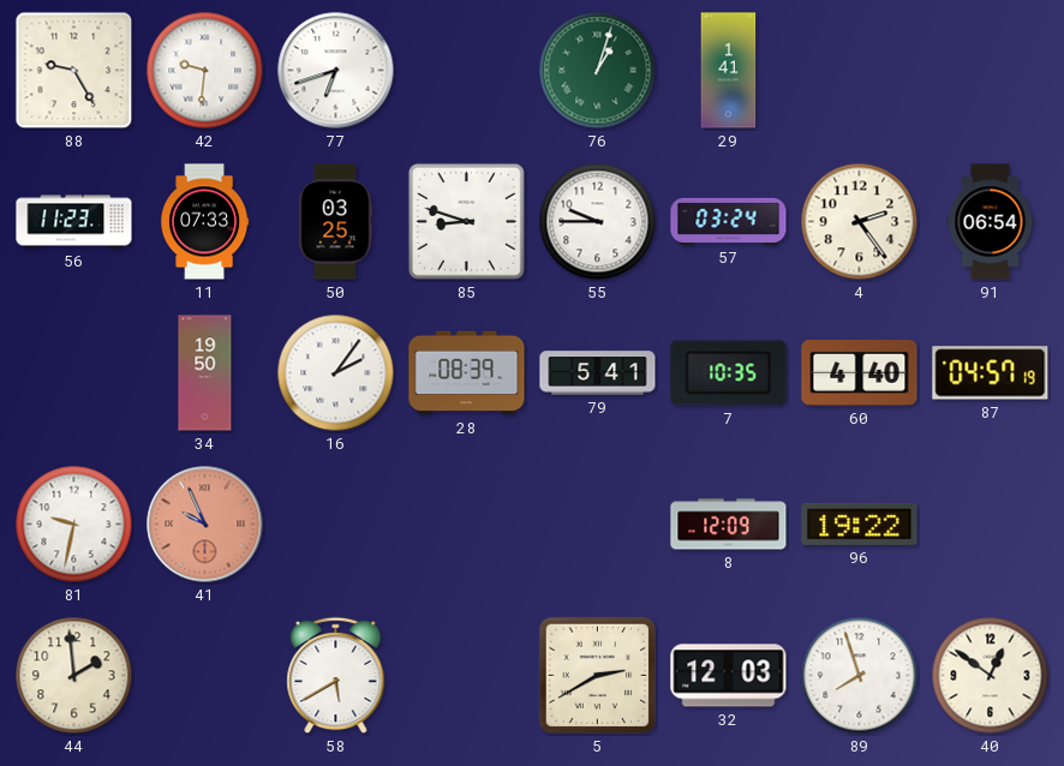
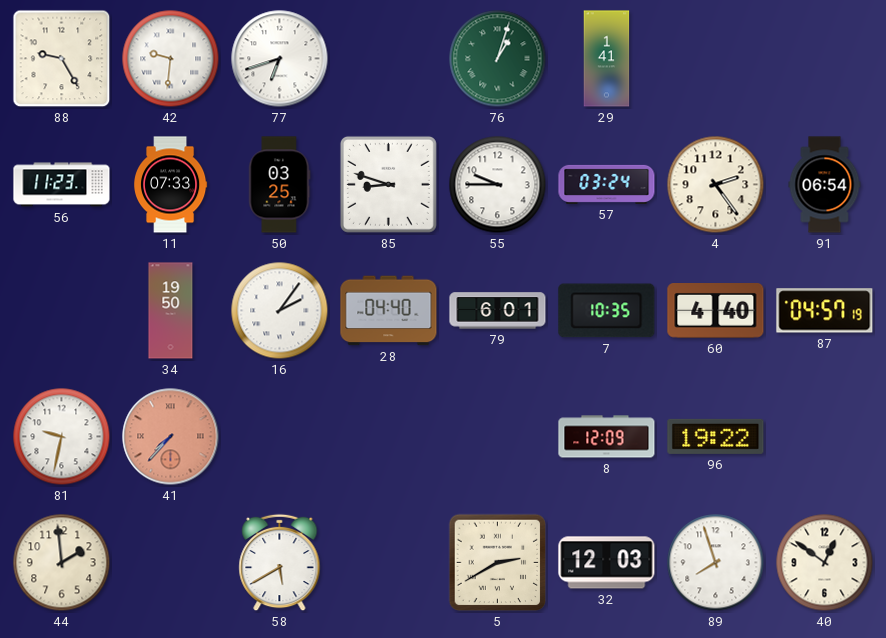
28: 08:39 -> 04:40 (389, 311)
79: 5:41 -> 6:01 (498, 311)
41: 9:56 -> 7:37 (171, 437)
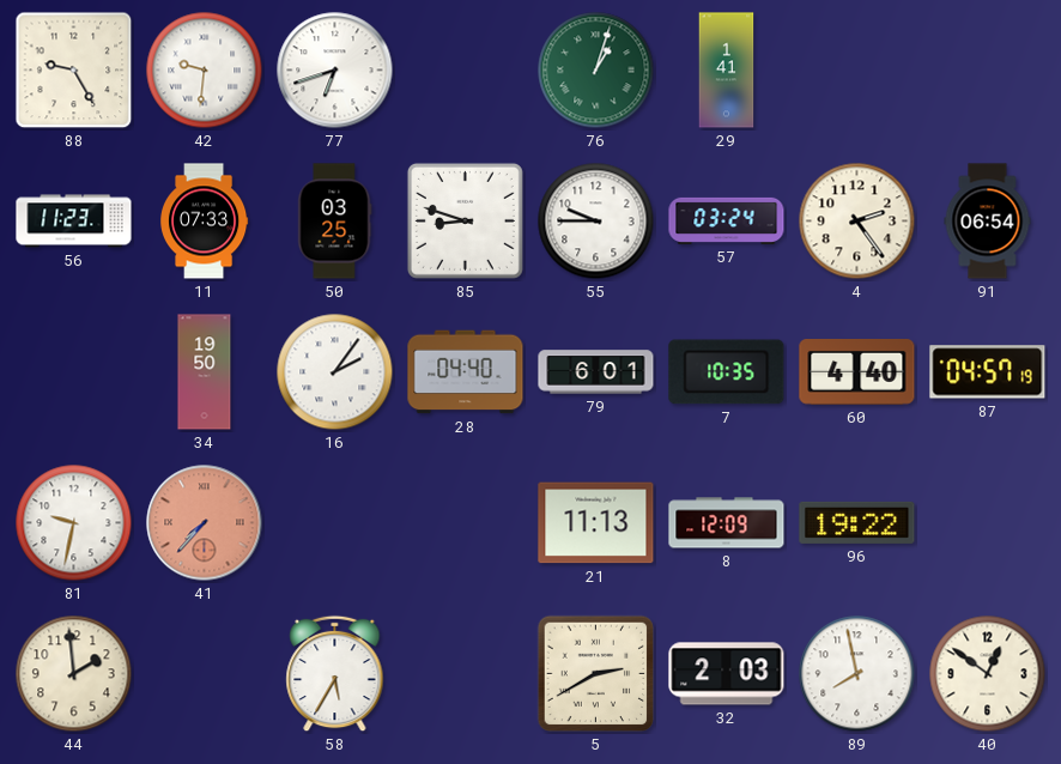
21: none -> 11:13 (596, 523)
58: 5:40 -> 5:35 (335, 674)
32: 12:03 -> 2:03 (727, 674)
89: 7:57 -> 7:58 (857, 674)
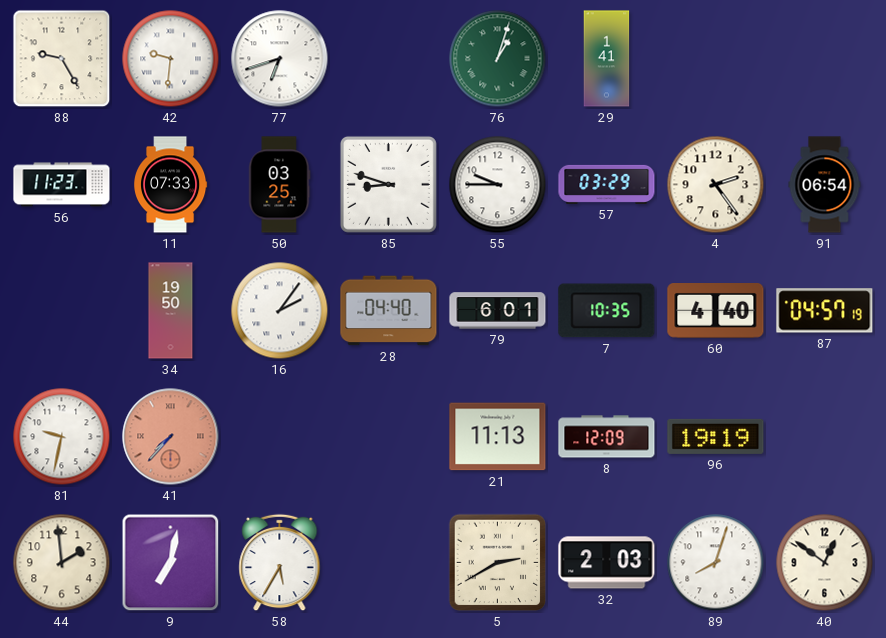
57: 03:24 -> 03:29 (607, 184)
96: 19:22 -> 19:19 (716, 436)
9: none -> 7:02 (171, 563)
89: 7:58 -> 8:03 (716, 563)
